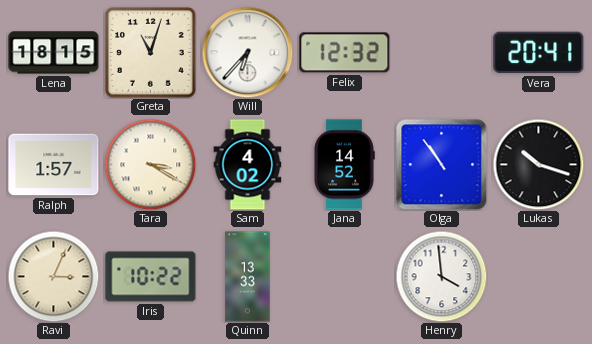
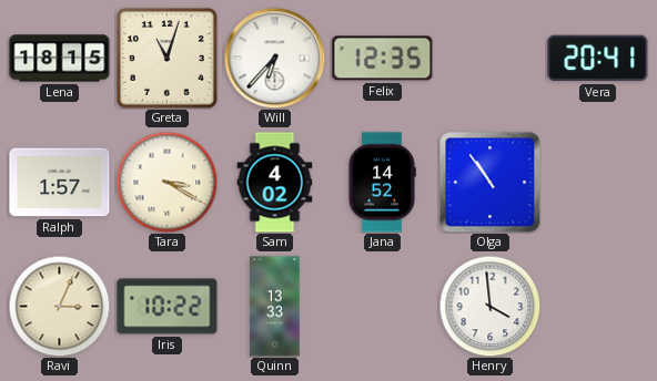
Felix: 12:32 -> 12:35 (383, 59)
Lukas: 10:18 -> none (538, 164)
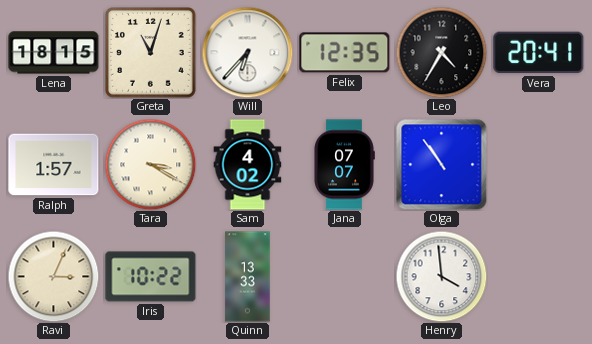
Leo: none -> 4:35 (441, 52)
Jana: 14:52 -> 07:07 (344, 165)
